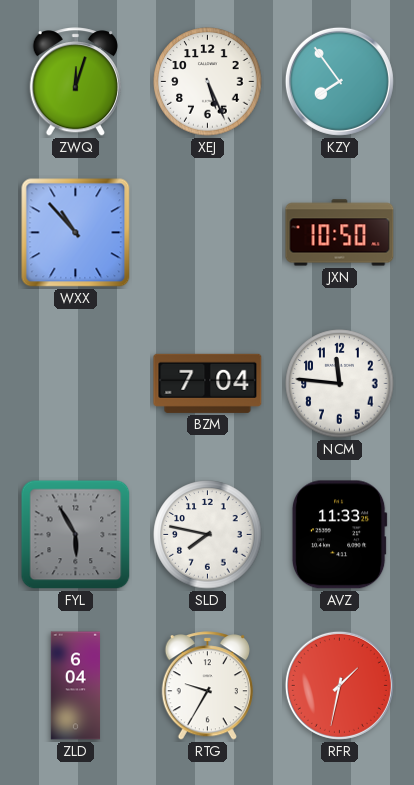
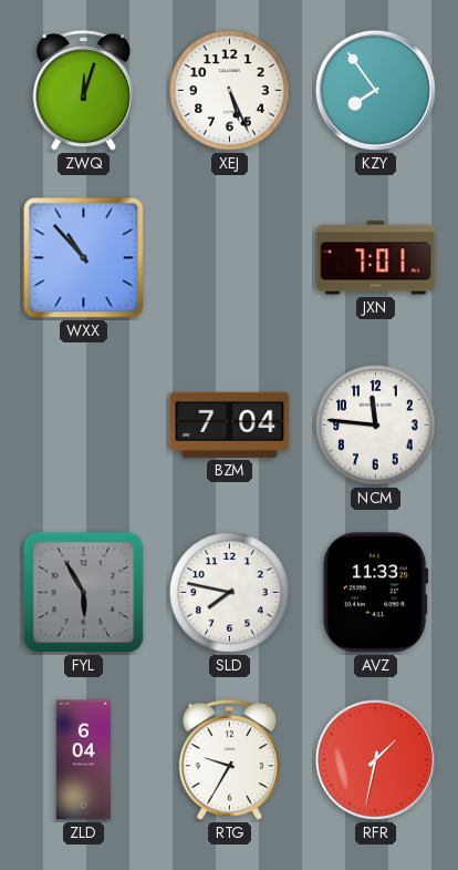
JXN: 10:50 -> 7:01 (376, 258)
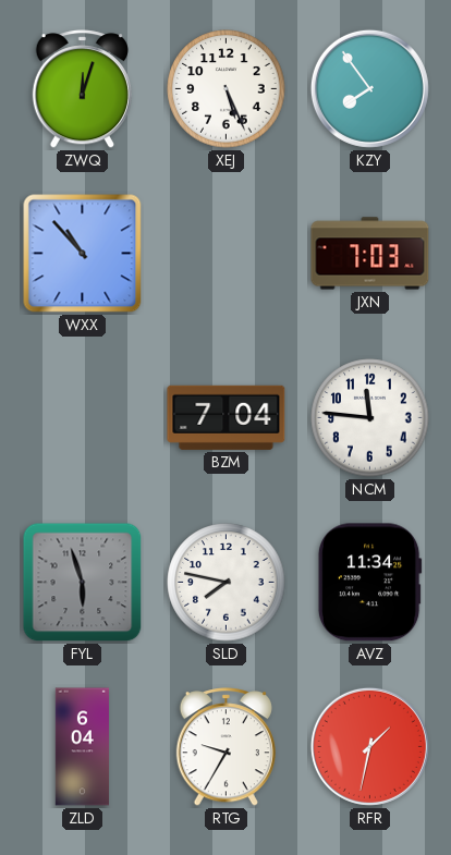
JXN: 7:01 -> 7:03 (370, 254)
FYL: 5:55 -> 5:57 (83, 583)
AVZ: 11:33 -> 11:34 (369, 583)
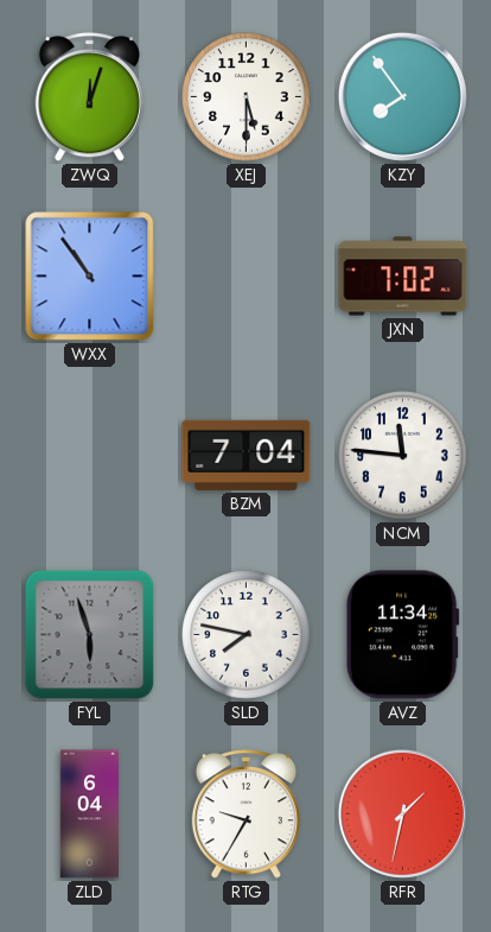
XEJ: 5:26 -> 5:30 (247, 97)
WXX: 10:53 -> 10:54 (90, 277)
JXN: 7:03 -> 7:02 (403, 277)
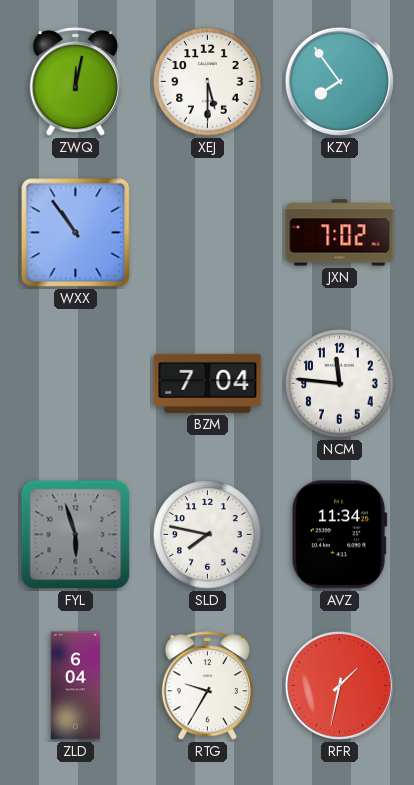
ZWQ: 12:03 -> 12:02 (75, 82)
